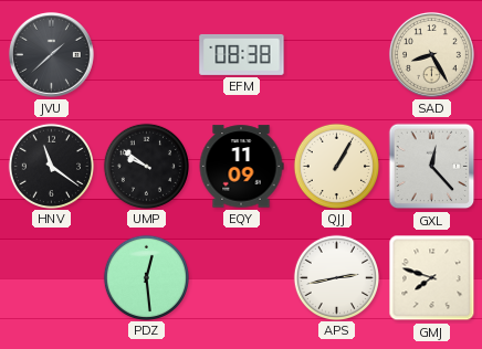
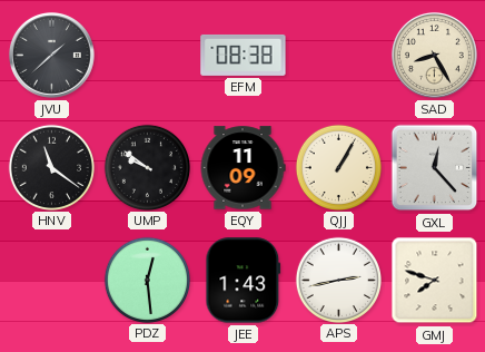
JEE: none -> 1:43 (244, 281)
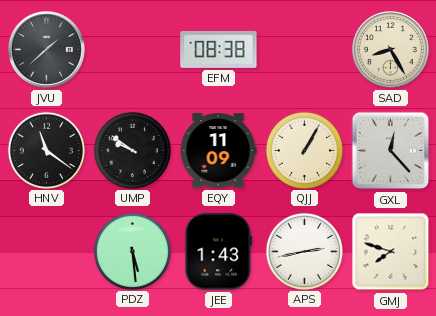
PDZ: 12:29 -> 5:29 (132, 251)
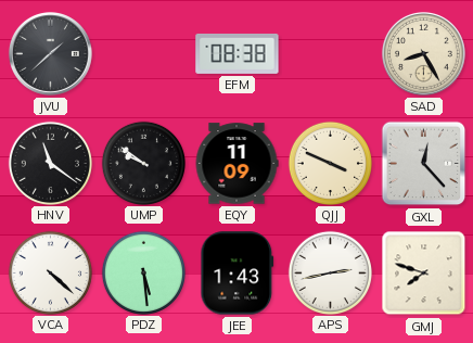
QJJ: 1:05 -> 3:49 (330, 163)
VCA: none -> 4:22 (50, 272)
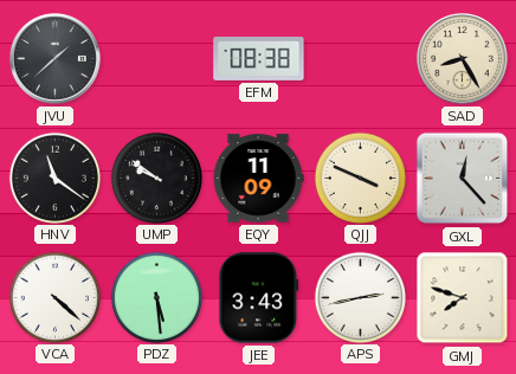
JEE: 1:43 -> 3:43 (259, 298)
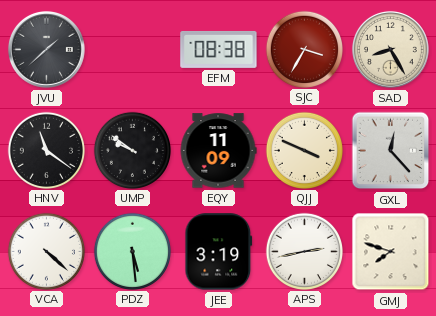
SJC: none -> 3:35 (304, 49)
JEE: 3:43 -> 3:19 (219, 252)
